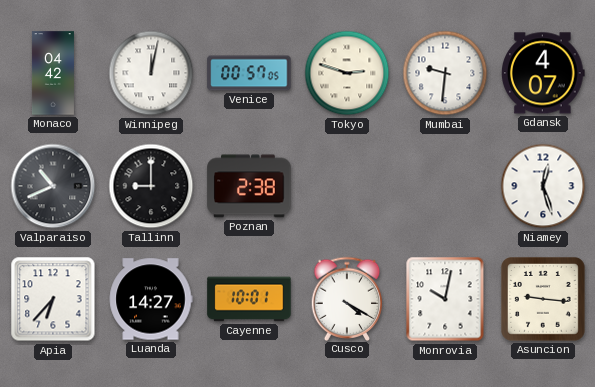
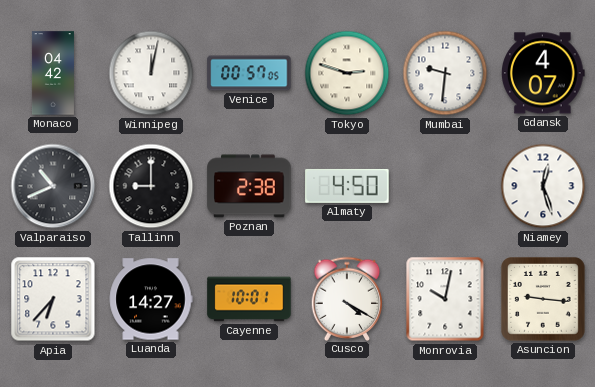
Almaty: none -> 4:50 (347, 186)
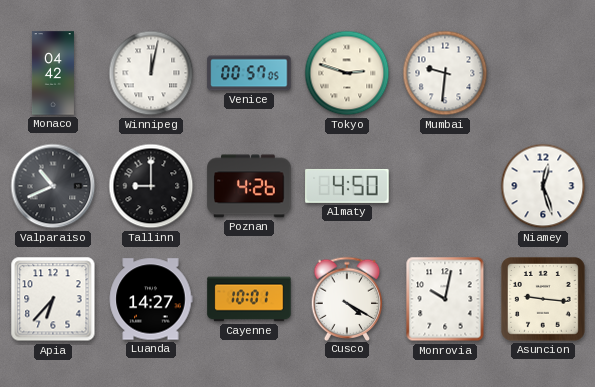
Gdansk: 4:07 -> none (544, 73)
Poznan: 2:38 -> 4:26 (249, 186)
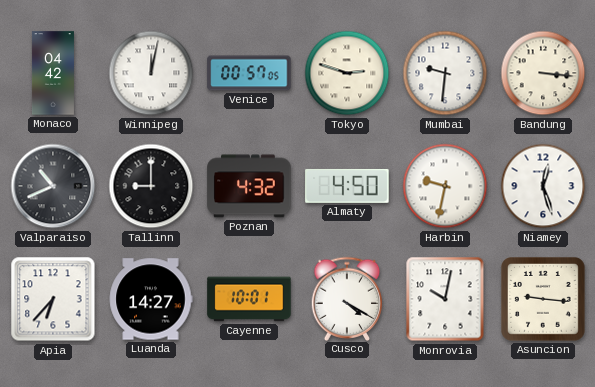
Bandung: none -> 3:16 (543, 73)
Poznan: 4:26 -> 4:32 (249, 186)
Harbin: none -> 9:32 (445, 186)
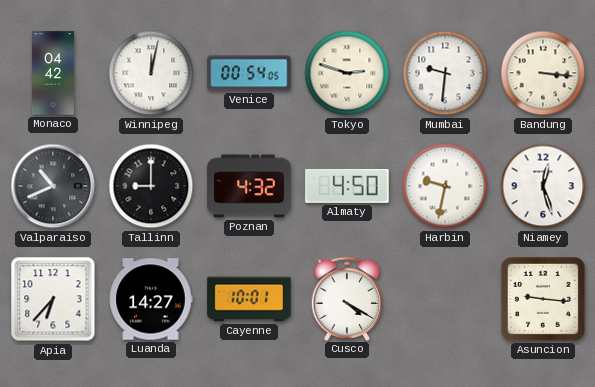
Venice: 00:57 -> 00:54 (249, 73)
Monrovia: 10:02 -> none (445, 299)
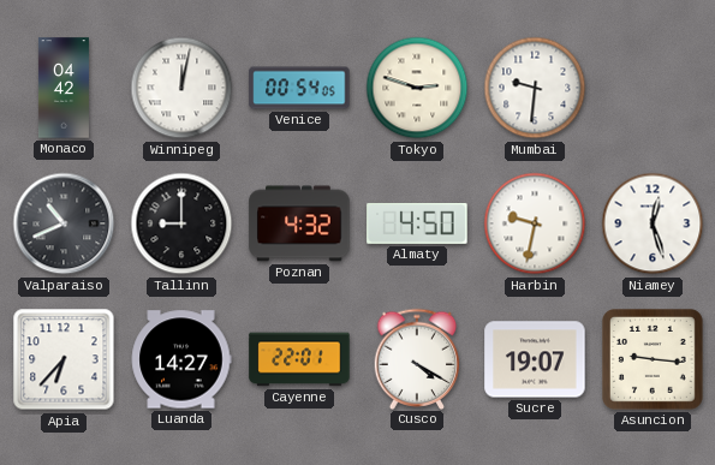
Bandung: 3:16 -> none (543, 73)
Cayenne: 10:01 -> 22:01 (299, 359)
Sucre: none -> 19:07 (535, 359)
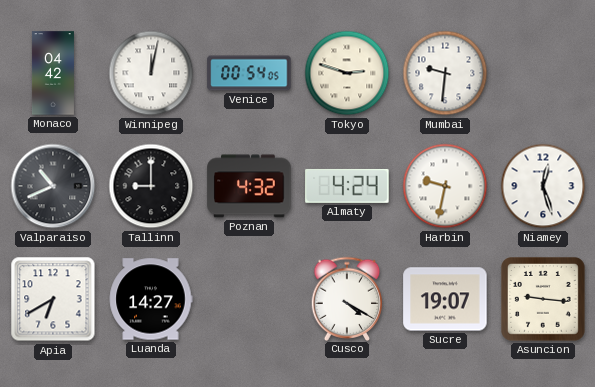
Almaty: 4:50 -> 4:24 (347, 186)
Apia: 6:37 -> 6:40 (53, 299)
Cayenne: 22:01 -> none (299, 359)
